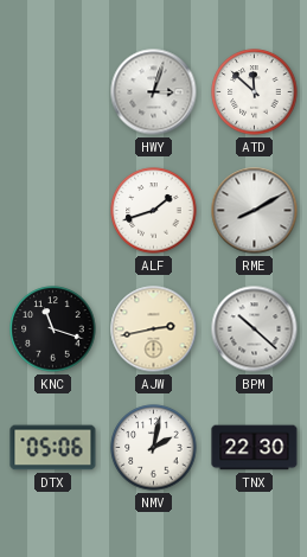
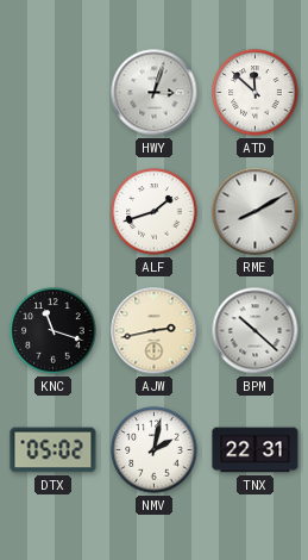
DTX: 05:06 -> 05:02 (54, 450)
TNX: 22:30 -> 22:31 (256, 450)
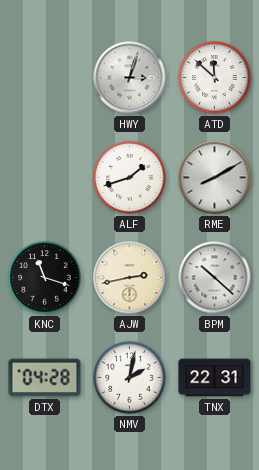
DTX: 05:02 -> 04:28 (45, 378)
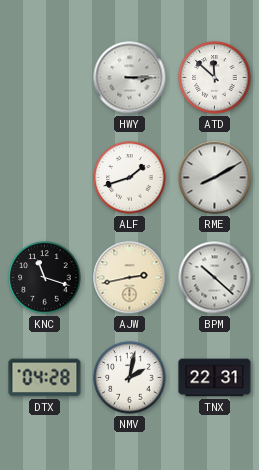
HWY: 3:03 -> 3:15 (130, 78)
